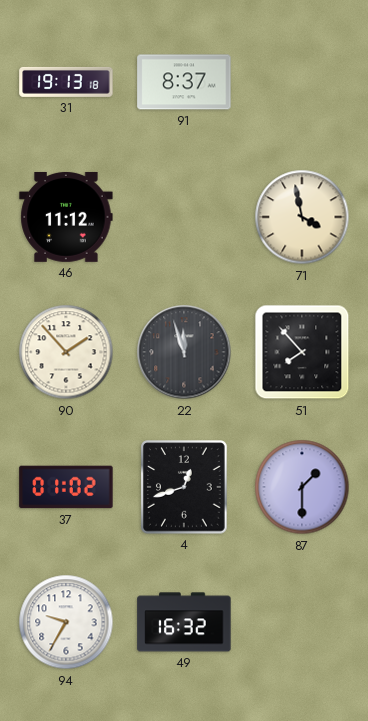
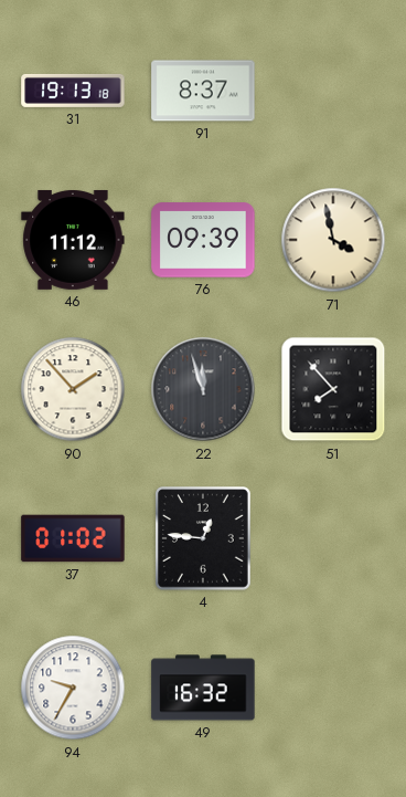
76: none -> 09:39 (203, 240)
4: 12:42 -> 12:46 (203, 538)
87: 1:30 -> none (302, 487)
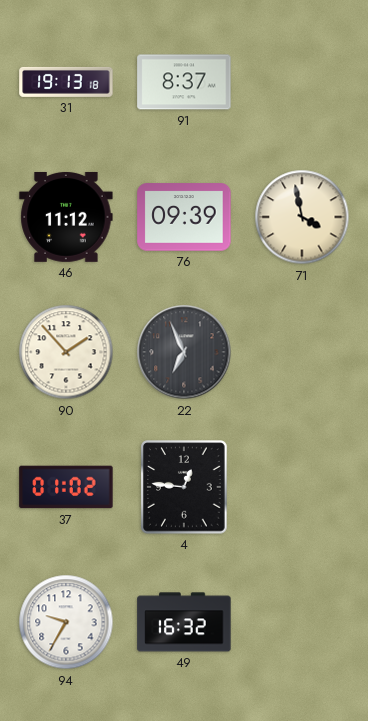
22: 11:57 -> 6:56 (184, 352)
51: 7:53 -> none (333, 389)
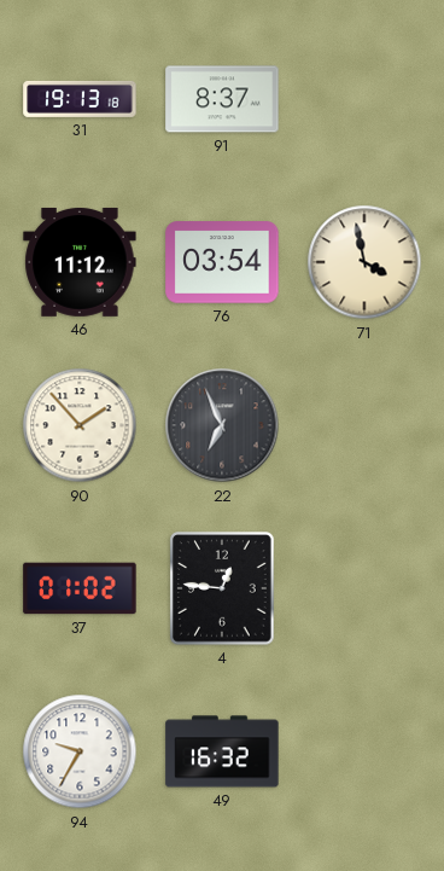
76: 09:39 -> 03:54 (222, 262)
